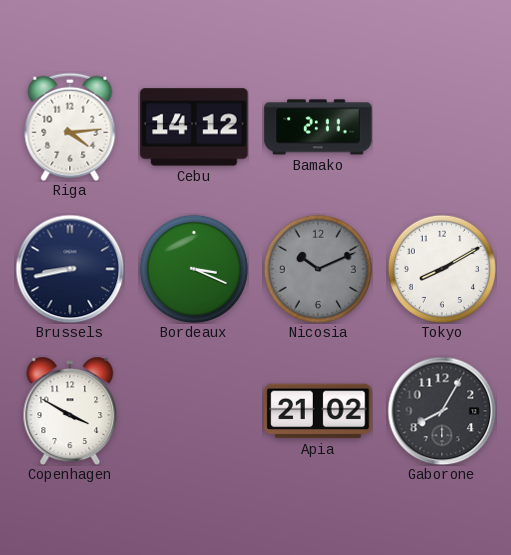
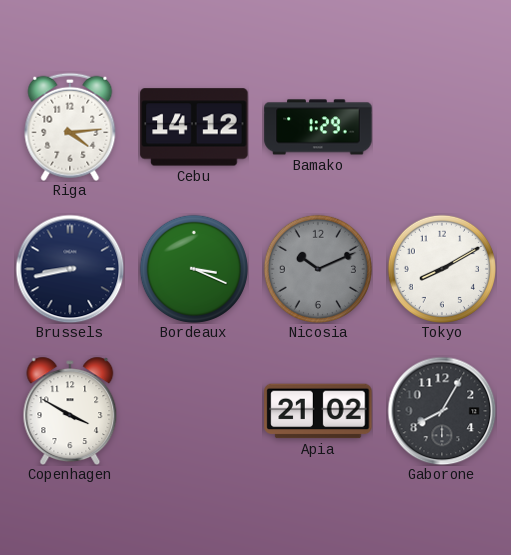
Bamako: 2:11 -> 1:29 (318, 127)
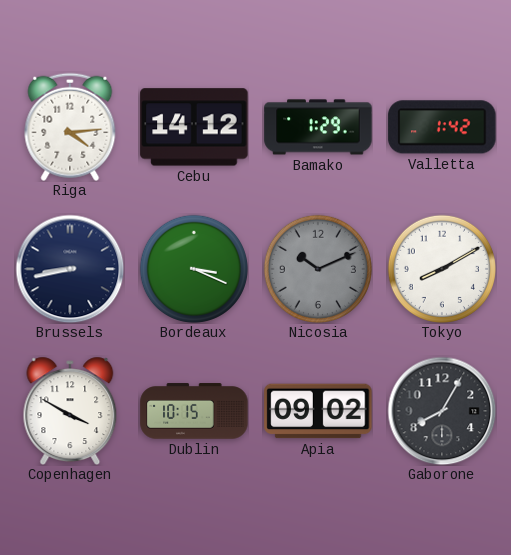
Valletta: none -> 1:42 (442, 127)
Dublin: none -> 10:15 (194, 411)
Apia: 21:02 -> 09:02 (318, 411)
